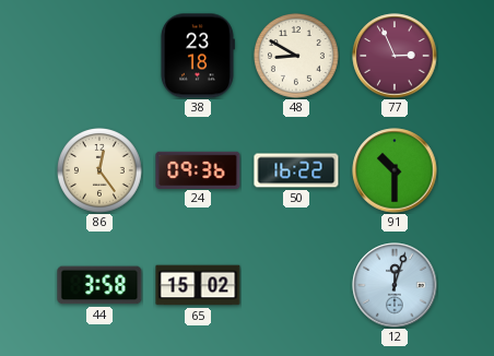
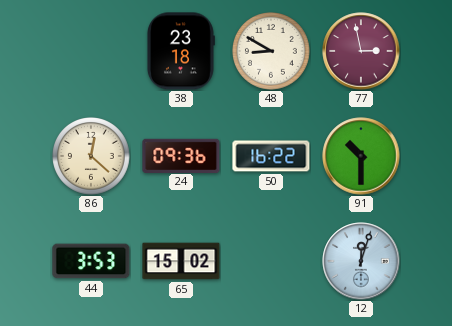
77: 2:56 -> 2:58 (361, 51)
86: 12:24 -> 12:22 (92, 157)
44: 3:58 -> 3:53 (91, 261)
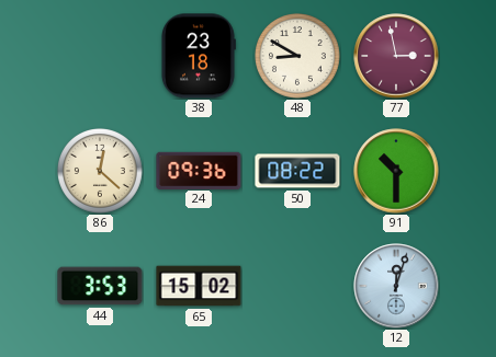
50: 16:22 -> 08:22 (297, 171)
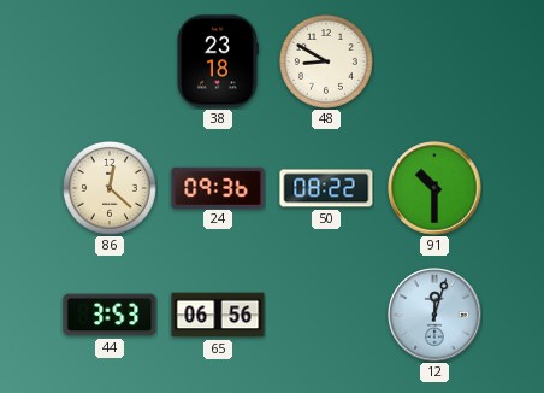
77: 2:58 -> none (396, 56)
65: 15:02 -> 06:56 (218, 315)
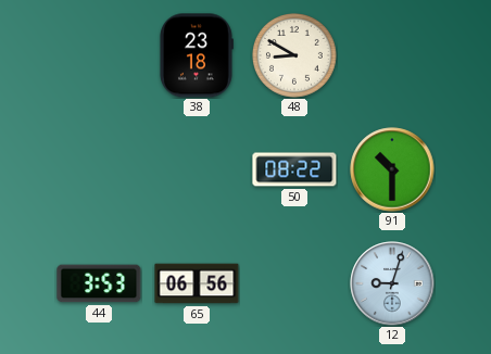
86: 12:22 -> none (111, 189)
24: 09:36 -> none (218, 187)
12: 12:03 -> 9:03 (392, 283)
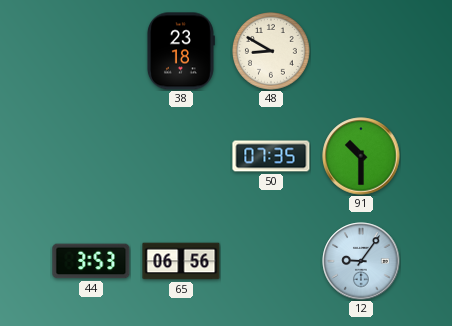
50: 08:22 -> 07:35 (271, 156)
12: 9:03 -> 9:06 (361, 261)
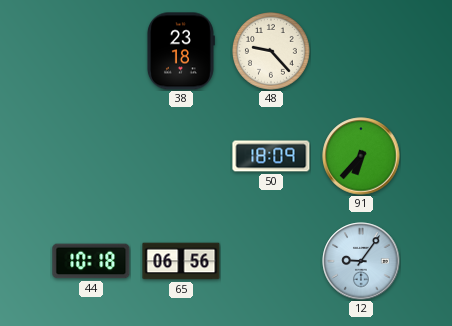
48: 8:50 -> 9:23 (272, 52)
50: 07:35 -> 18:09 (271, 156)
91: 10:30 -> 6:37 (361, 156)
44: 3:53 -> 10:18 (91, 261)
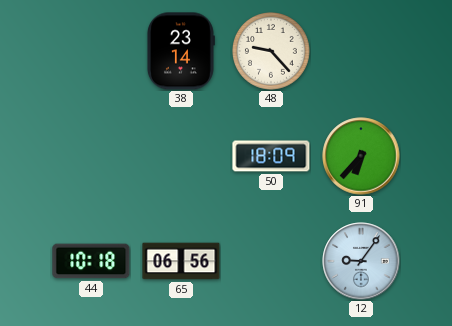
38: 23:18 -> 23:14 (181, 51)
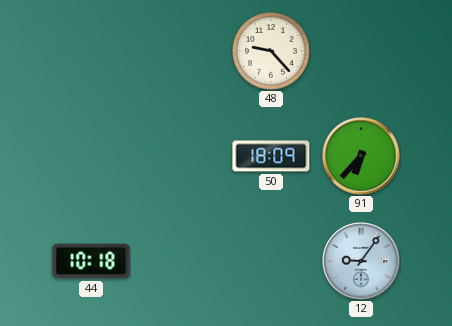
38: 23:14 -> none (181, 51)
65: 06:56 -> none (181, 261)
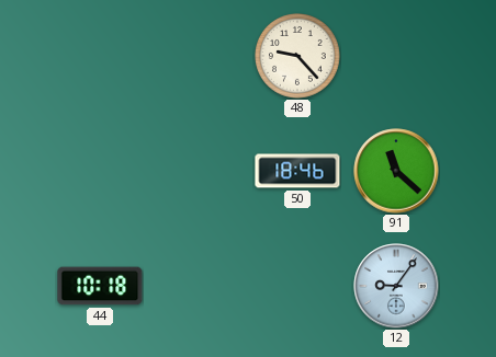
50: 18:09 -> 18:46 (297, 171)
91: 6:37 -> 11:22 (396, 171)
